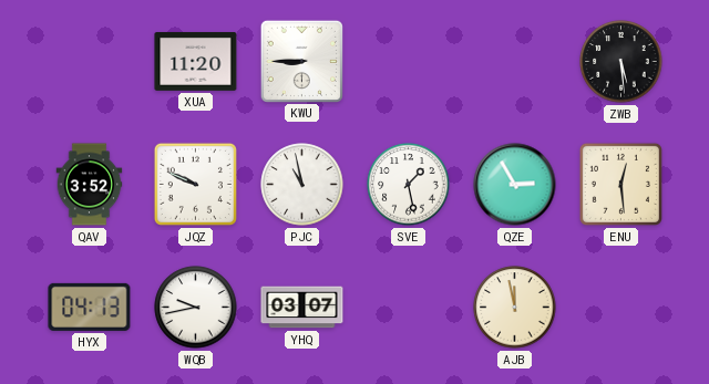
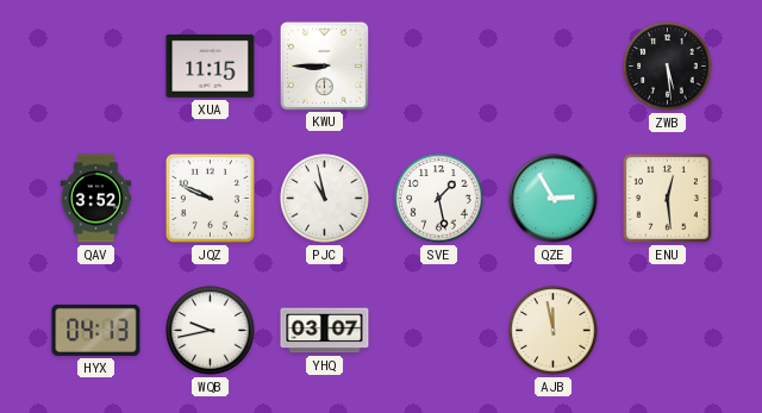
XUA: 11:20 -> 11:15 (211, 67)
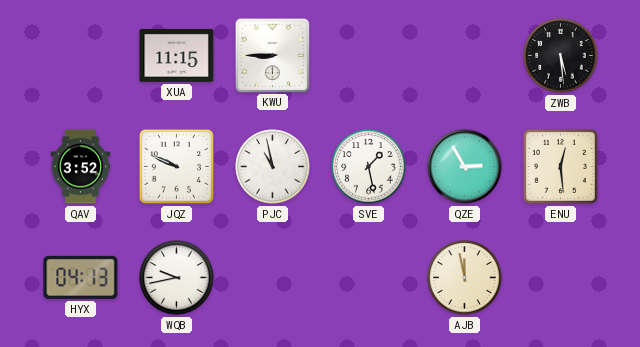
YHQ: 03:07 -> none (325, 331)
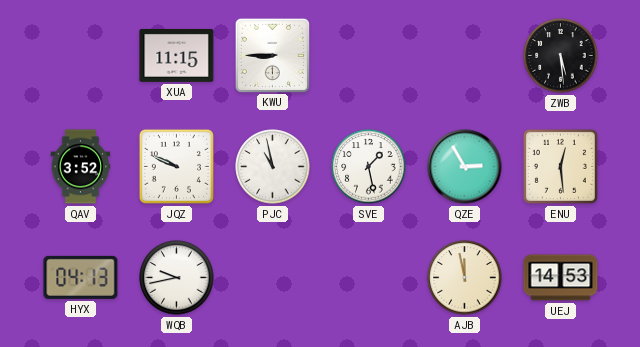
UEJ: none -> 14:53 (561, 278)
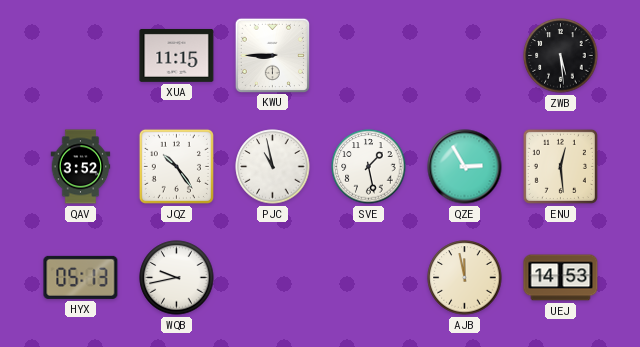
JQZ: 9:49 -> 10:24 (176, 166)
HYX: 04:13 -> 05:13 (81, 277)
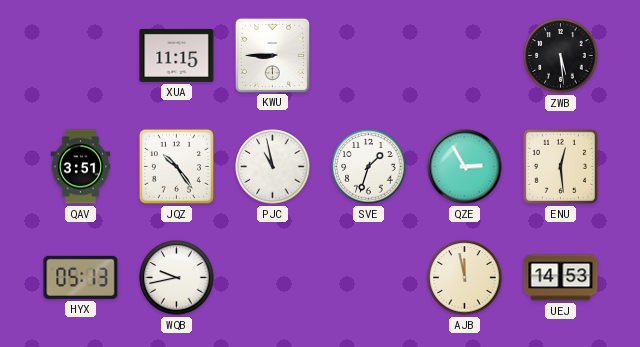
QAV: 3:52 -> 3:51 (81, 167)
SVE: 1:28 -> 1:33 (369, 167)
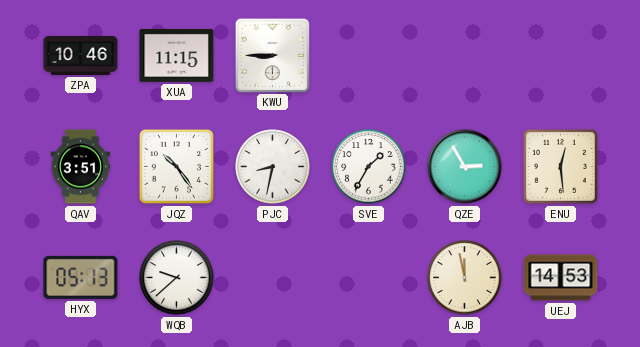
ZPA: none -> 10:46 (81, 55)
ZWB: 5:29 -> none (561, 56)
PJC: 10:58 -> 8:32 (273, 167)
SVE: 1:33 -> 1:35 (369, 167)
WQB: 9:43 -> 9:38 (177, 278)
